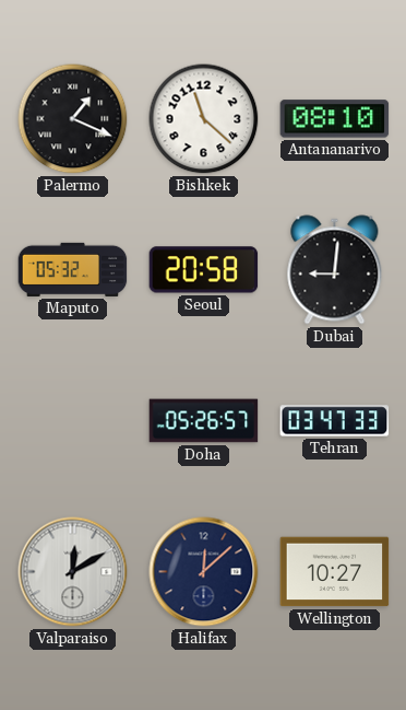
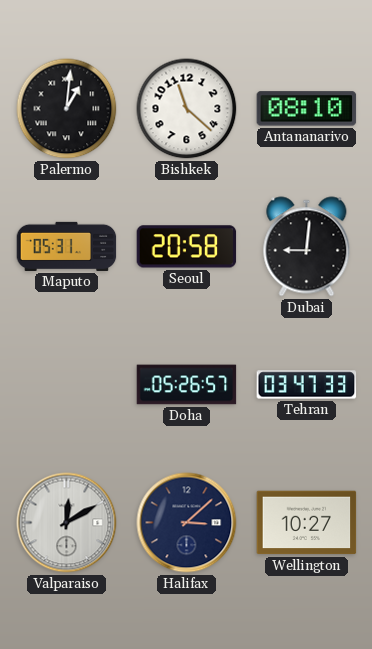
Palermo: 1:19 -> 1:01 (67, 109)
Maputo: 05:32 -> 05:31 (67, 246)
Halifax: 12:08 -> 3:08 (187, 523)
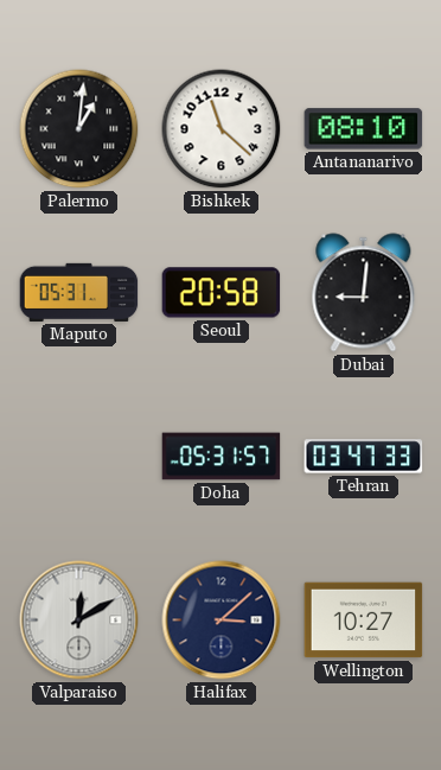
Doha: 05:26 -> 05:31 (222, 457)
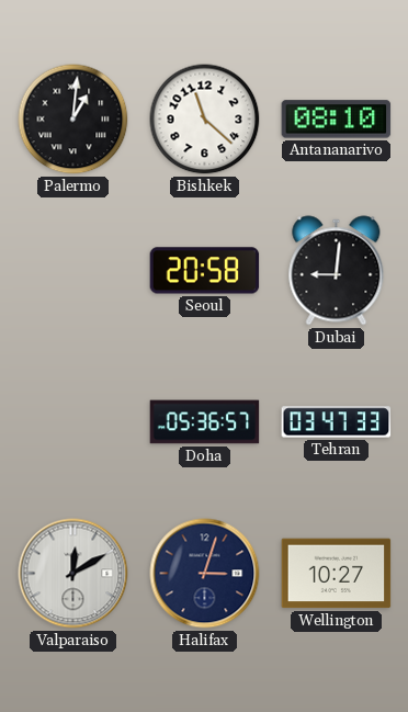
Maputo: 05:31 -> none (79, 292)
Doha: 05:31 -> 05:36 (205, 422)
Halifax: 3:08 -> 3:03 (205, 574)
